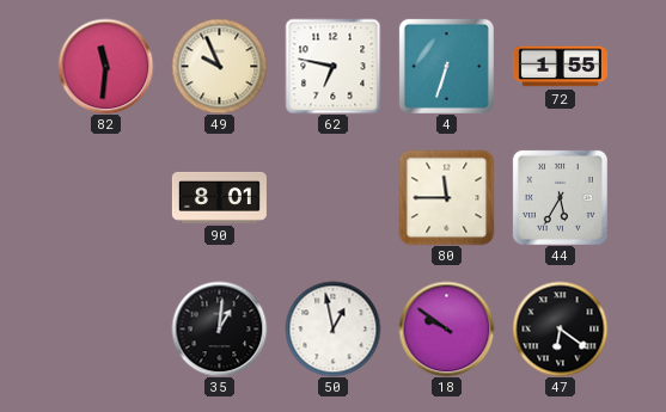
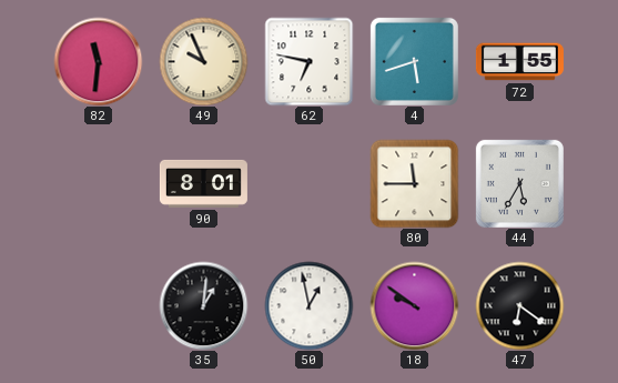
4: 6:33 -> 5:42 (414, 61)
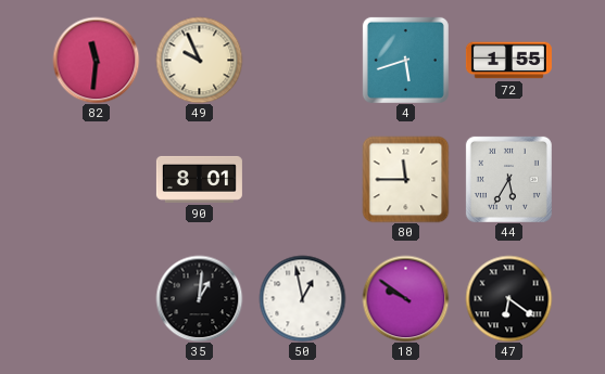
62: 6:47 -> none (308, 61)
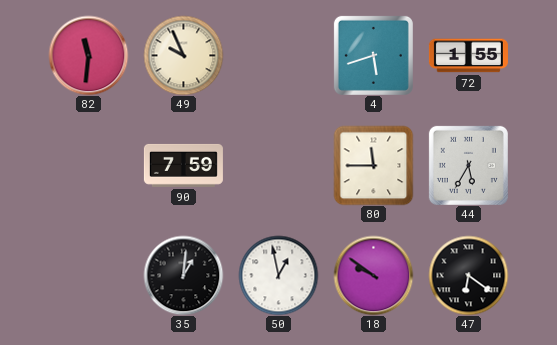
90: 8:01 -> 7:59 (183, 165)
